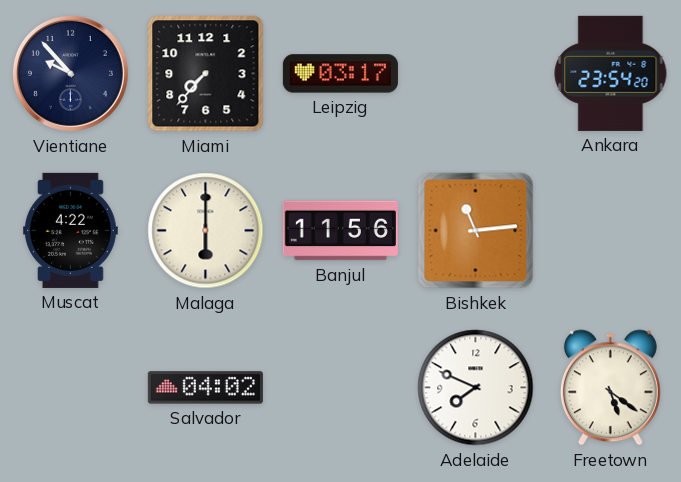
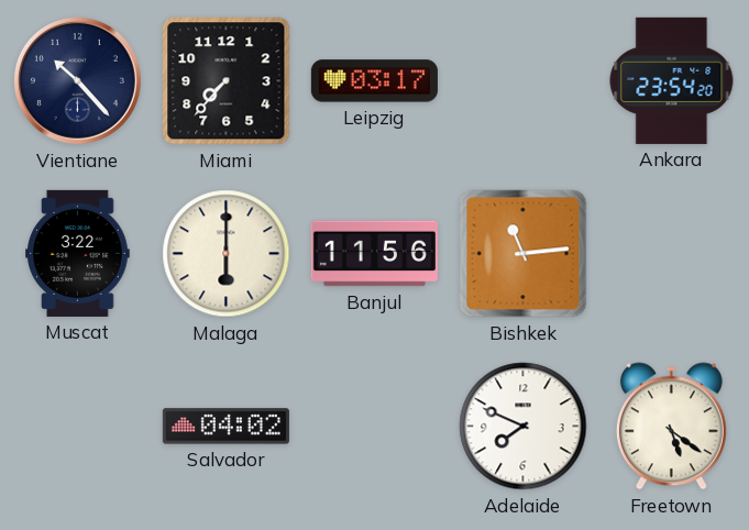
Vientiane: 9:53 -> 10:23 (77, 80)
Muscat: 4:22 -> 3:22 (78, 253)
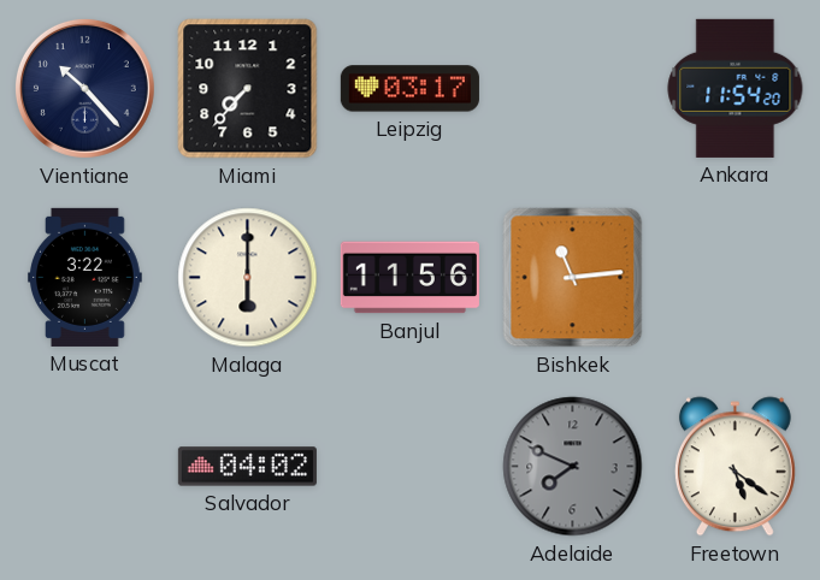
Ankara: 23:54 -> 11:54 (736, 88)
Adelaide dial: white -> grey (573, 467)
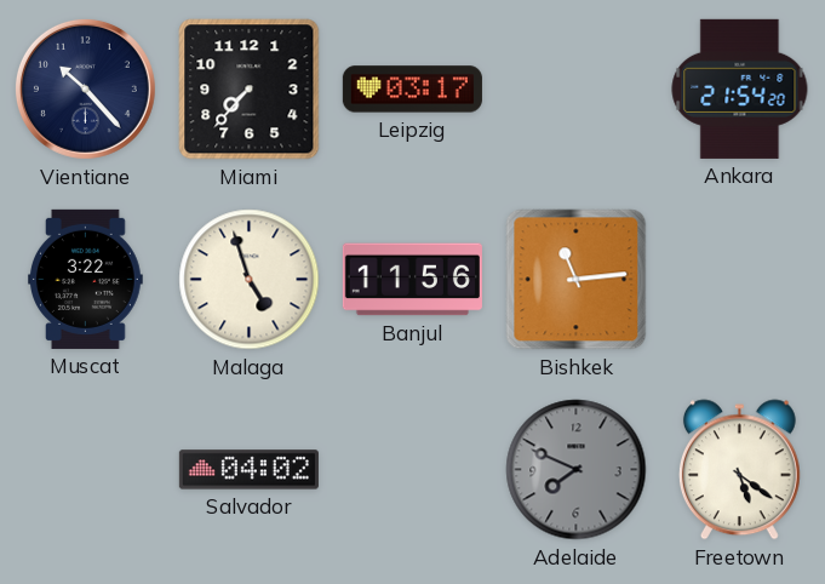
Ankara: 11:54 -> 21:54 (740, 88)
Malaga: 6:00 -> 4:57 (250, 280)
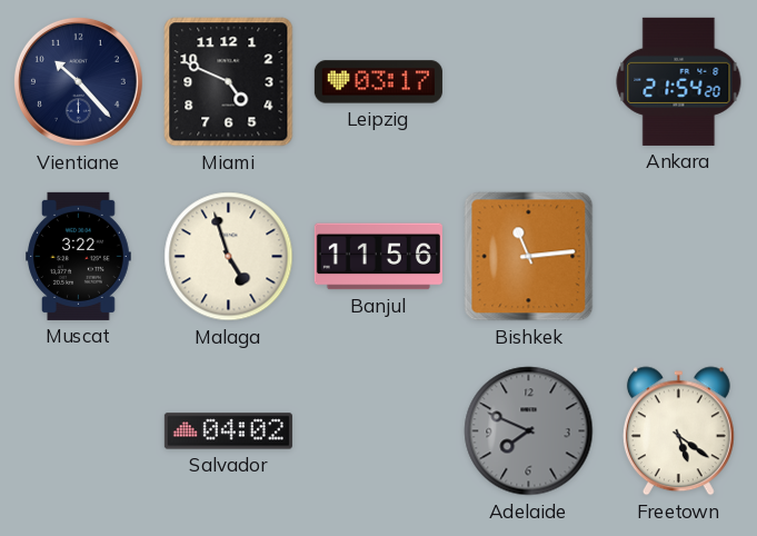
Miami: 7:37 -> 4:49 (229, 82)
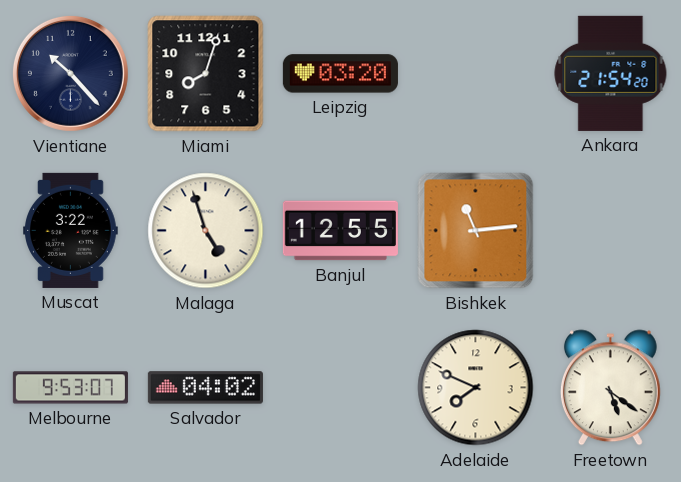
Miami: 4:49 -> 8:03 (206, 74)
Leipzig: 03:17 -> 03:20 (340, 74)
Banjul: 11:56 -> 12:55 (340, 231)
Melbourne: none -> 9:53 (70, 388)
Adelaide dial: grey -> cream (476, 388)
